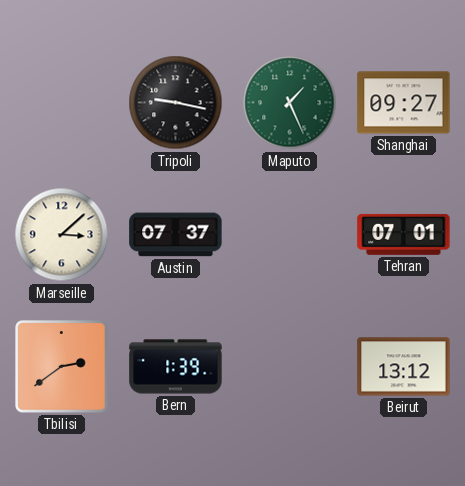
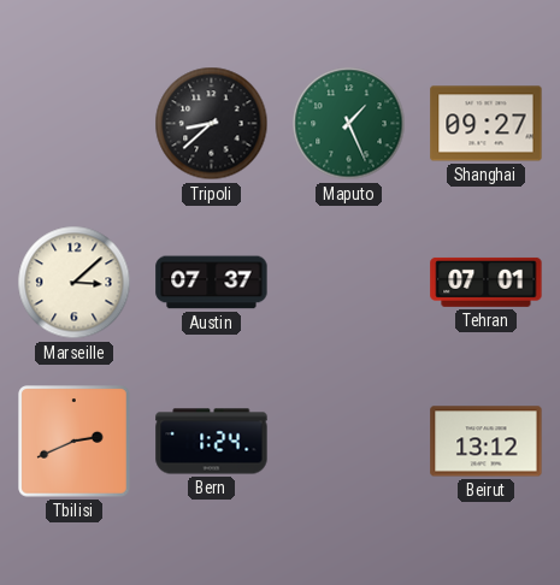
Tripoli: 9:17 -> 8:38 (212, 124)
Tbilisi: 2:39 -> 2:41 (75, 442)
Bern: 1:39 -> 1:24 (212, 442)
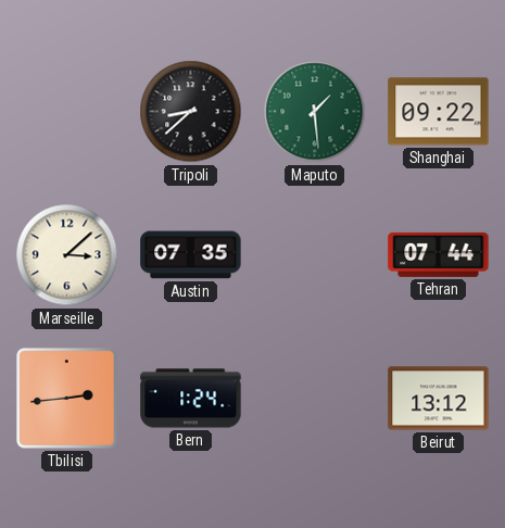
Maputo: 1:26 -> 1:29 (315, 112)
Shanghai: 09:27 -> 09:22 (439, 112)
Austin: 07:37 -> 07:35 (191, 255)
Tehran: 07:01 -> 07:44 (439, 254)
Tbilisi: 2:41 -> 2:44 (67, 399)
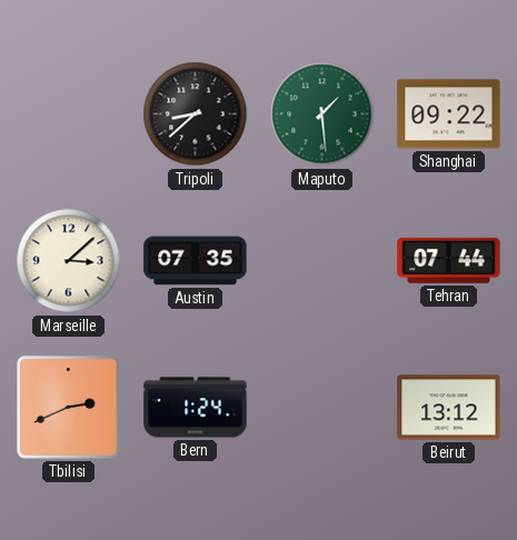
Tbilisi: 2:44 -> 2:41 (69, 408)
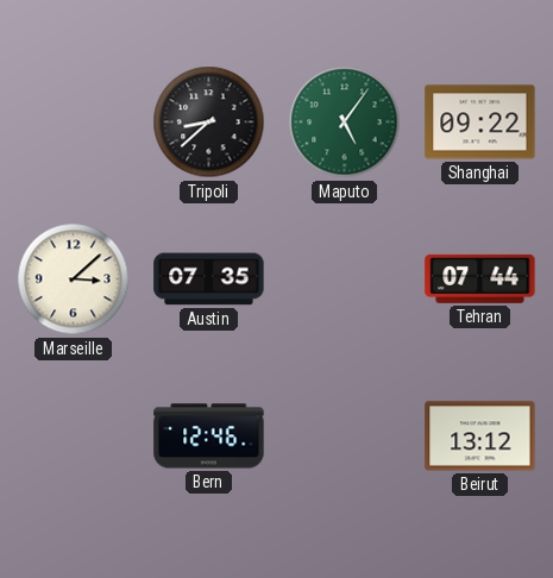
Maputo: 1:29 -> 5:06 (345, 122)
Tbilisi: 2:41 -> none (69, 408)
Bern: 1:24 -> 12:46 (209, 436)
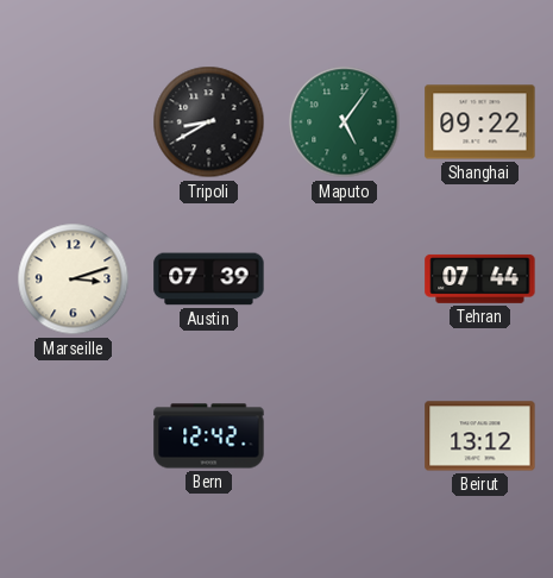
Tripoli: 8:38 -> 8:40 (209, 122)
Marseille: 3:08 -> 3:12 (74, 279)
Austin: 07:35 -> 07:39 (209, 279)
Bern: 12:46 -> 12:42 (209, 436)
